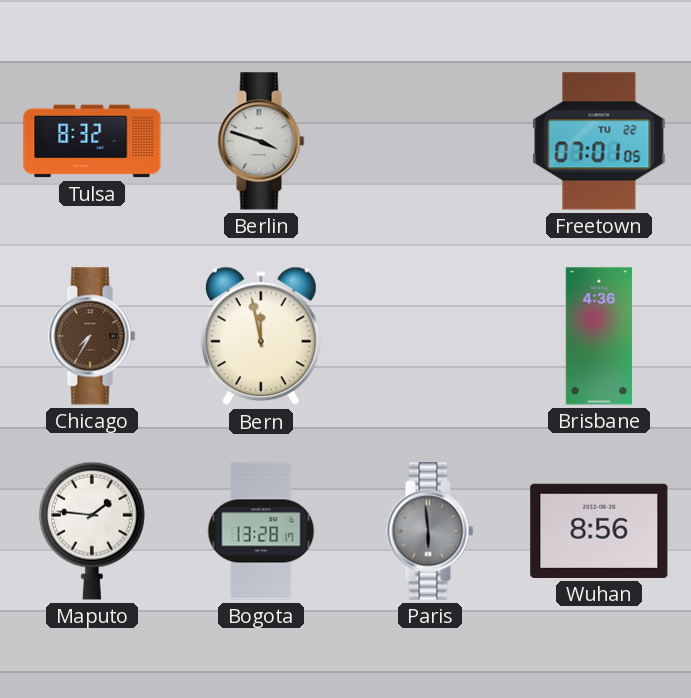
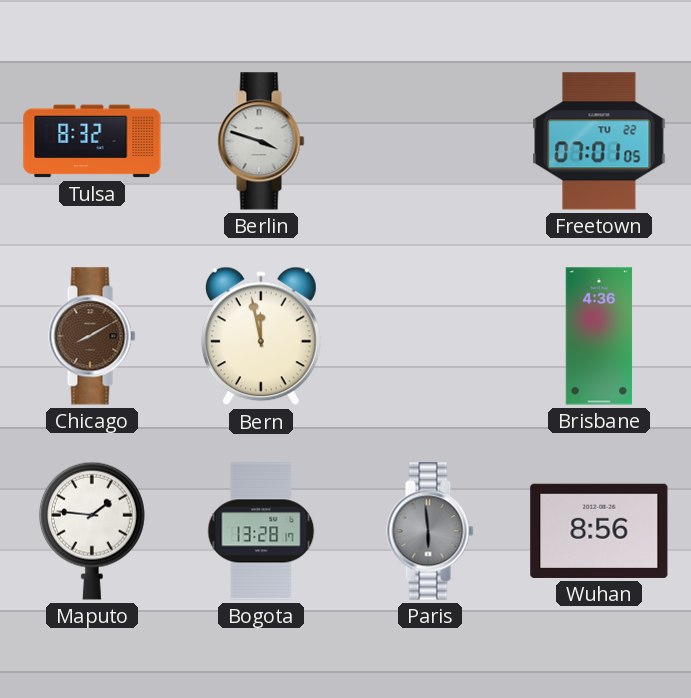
Chicago: 7:35 -> 8:10 (92, 336)
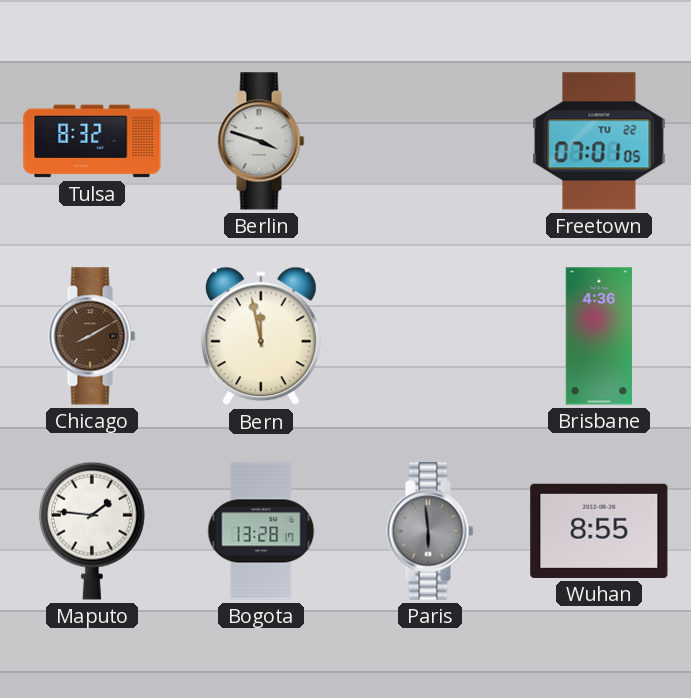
Wuhan: 8:56 -> 8:55 (599, 531)
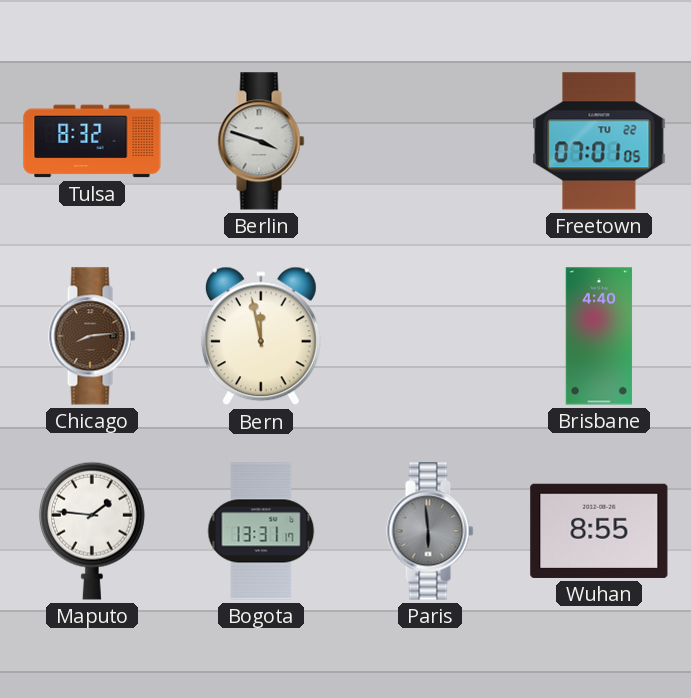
Chicago: 8:10 -> 8:14 (92, 336)
Brisbane: 4:36 -> 4:40 (599, 336)
Bogota: 13:28 -> 13:31 (261, 531)
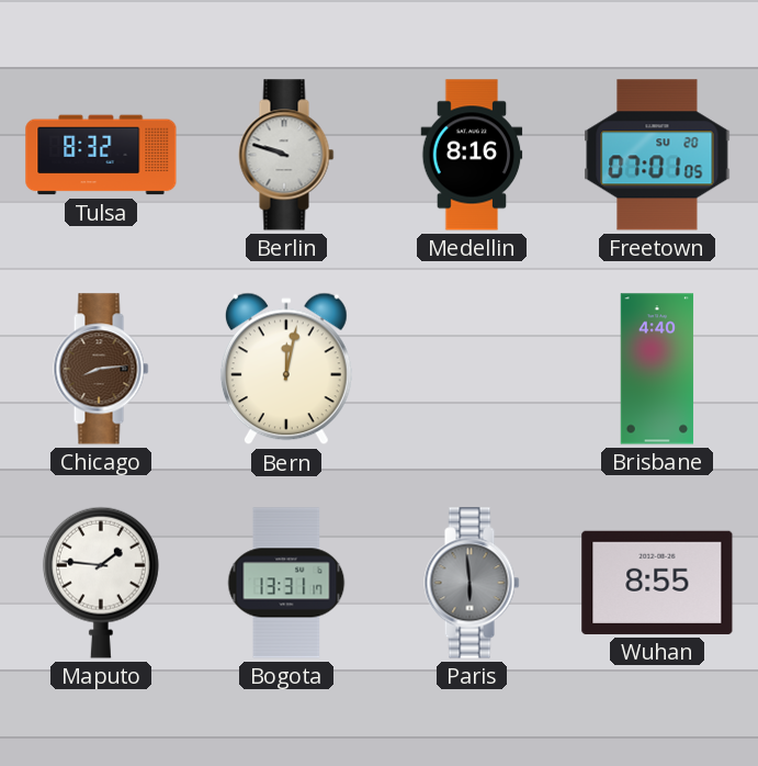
Berlin: 3:48 -> 9:48 (286, 155)
Medellin: none -> 8:16 (472, 155)
Freetown date: TU 22 -> SU 20 (657, 155)
Bern: 11:58 -> 12:02 (286, 369)
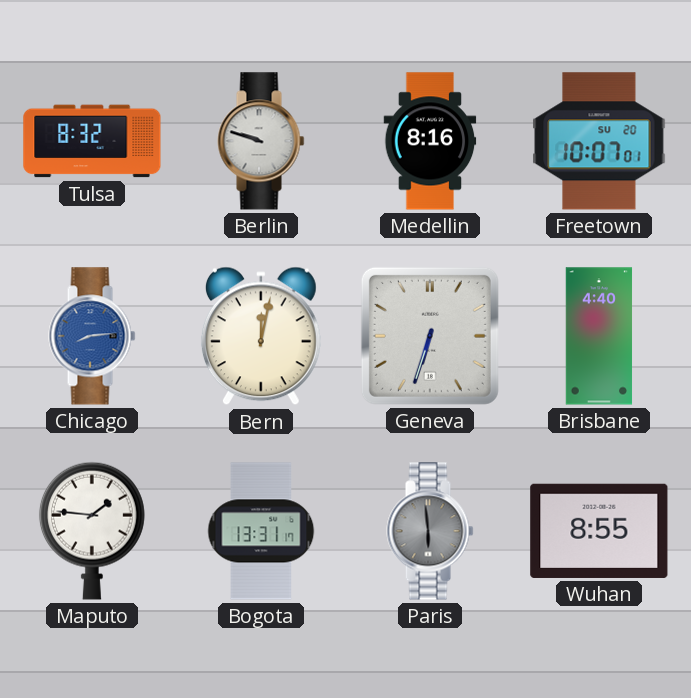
Freetown: 07:01 -> 10:07 (599, 141)
Chicago dial: brown -> blue (92, 336)
Geneva: none -> 6:33 (430, 336)
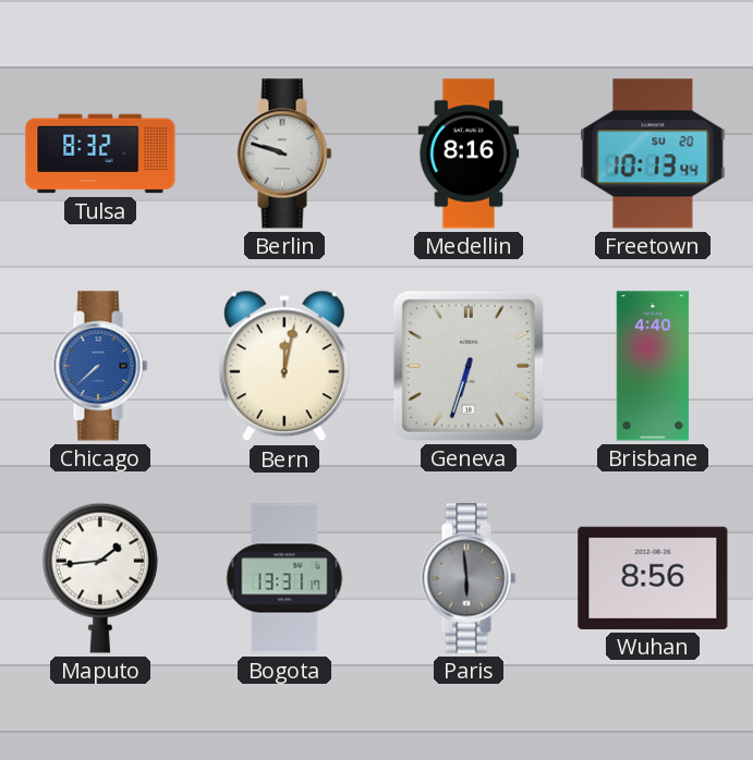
Freetown: 10:07 -> 10:13 (653, 154)
Chicago: 8:14 -> 7:38 (100, 366)
Maputo: 1:46 -> 1:44 (100, 578)
Wuhan: 8:55 -> 8:56 (653, 578)
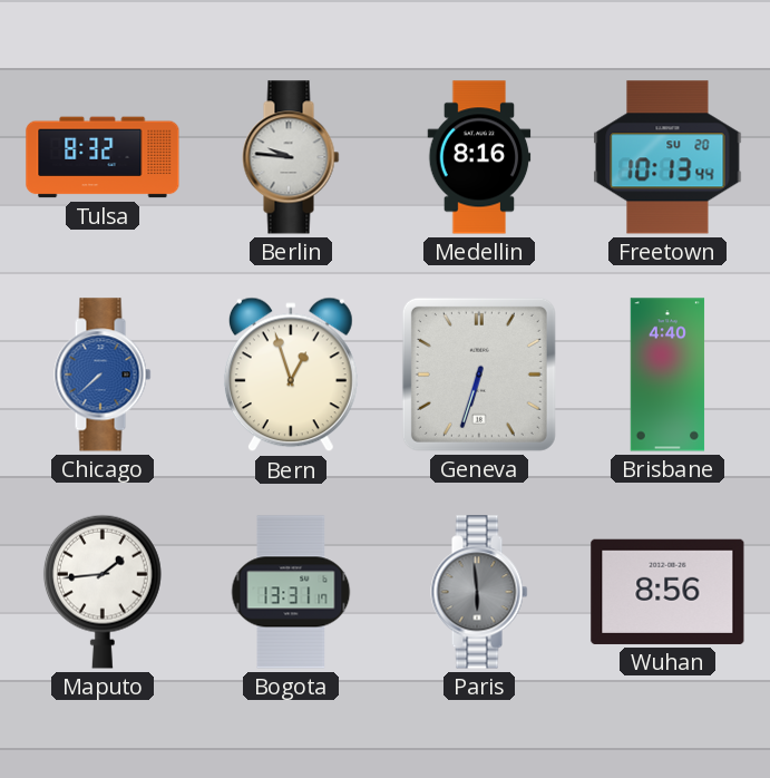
Berlin: 9:48 -> 9:46 (291, 157)
Bern: 12:02 -> 12:57 (291, 375)
